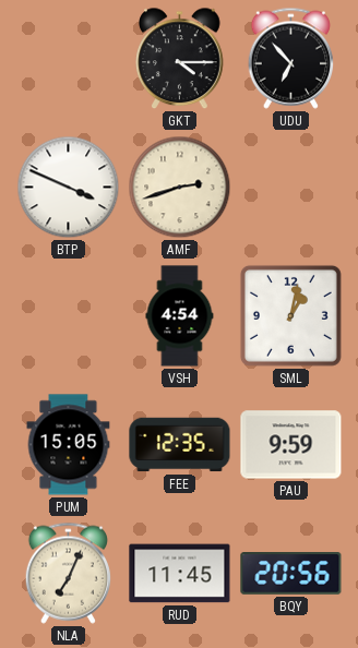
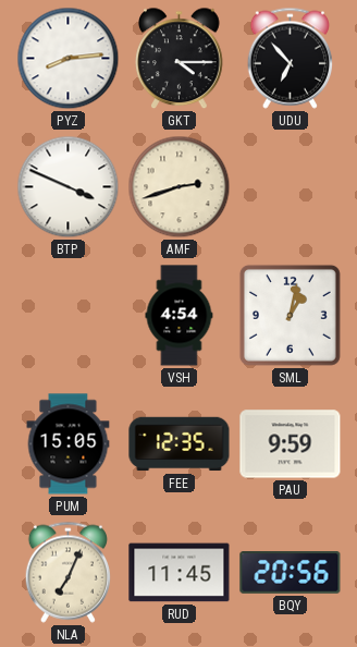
PYZ: none -> 8:14 (69, 59)
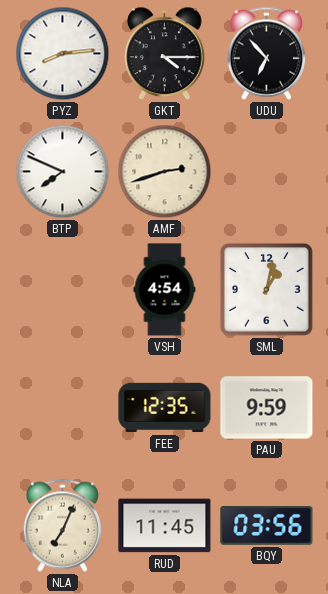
BTP: 3:49 -> 7:49 (63, 172)
PUM: 15:05 -> none (69, 444)
BQY: 20:56 -> 03:56 (267, 526)
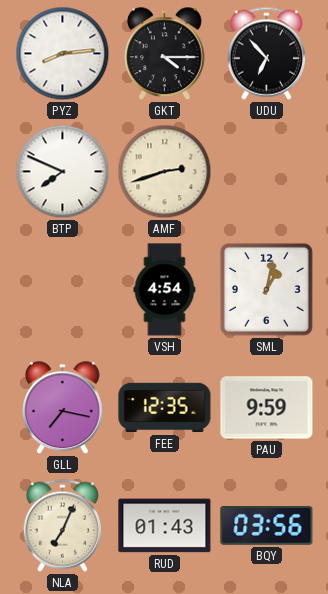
GLL: none -> 7:17 (63, 408)
RUD: 11:45 -> 01:43 (165, 526)
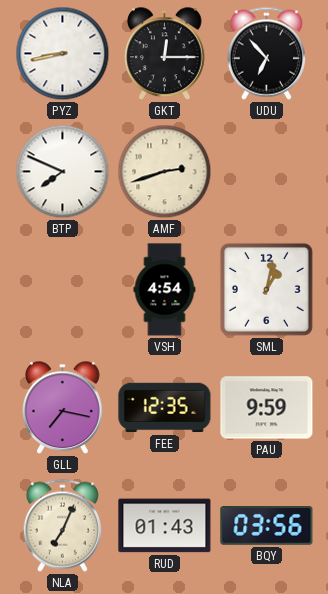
PYZ: 8:14 -> 8:43 (63, 54)
GKT: 4:15 -> 12:15 (165, 54)
